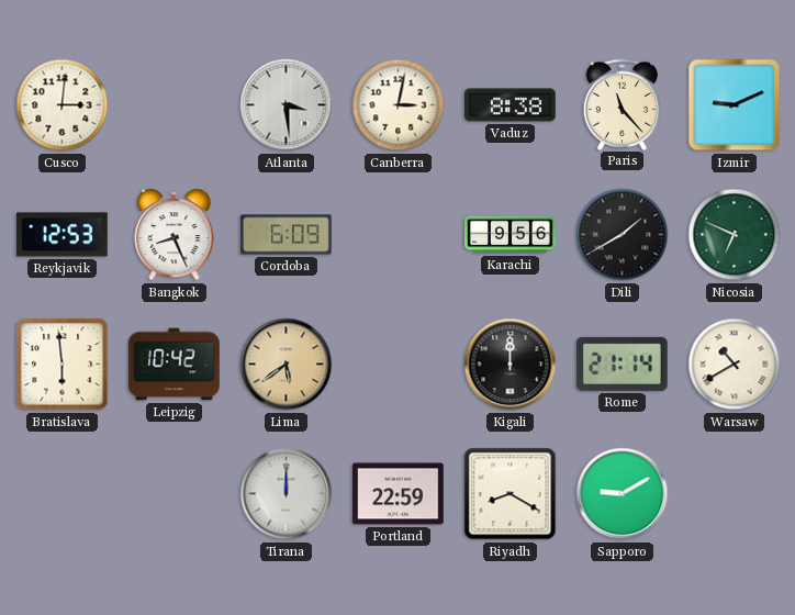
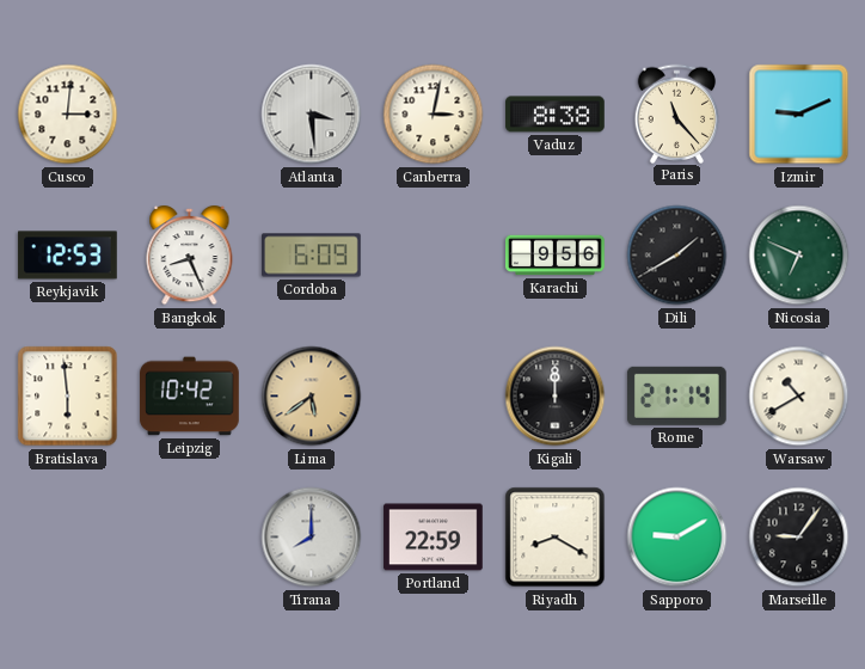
Tirana: 12:00 -> 8:00 (312, 538)
Marseille: none -> 9:06 (799, 538)
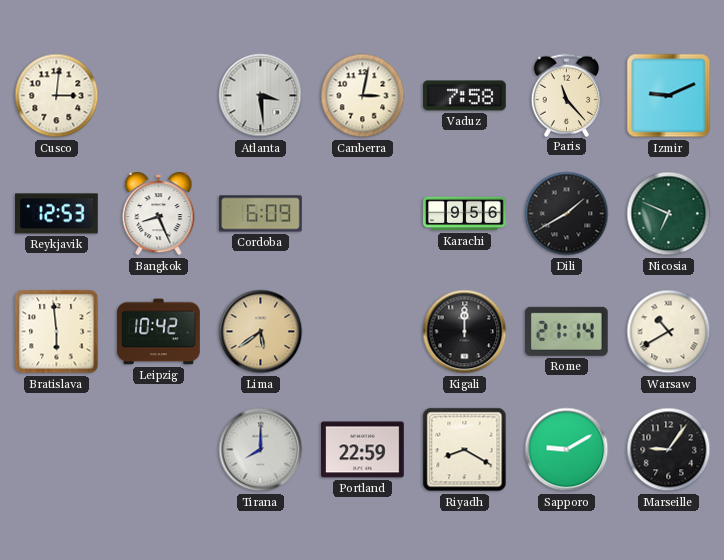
Vaduz: 8:38 -> 7:58 (465, 96)
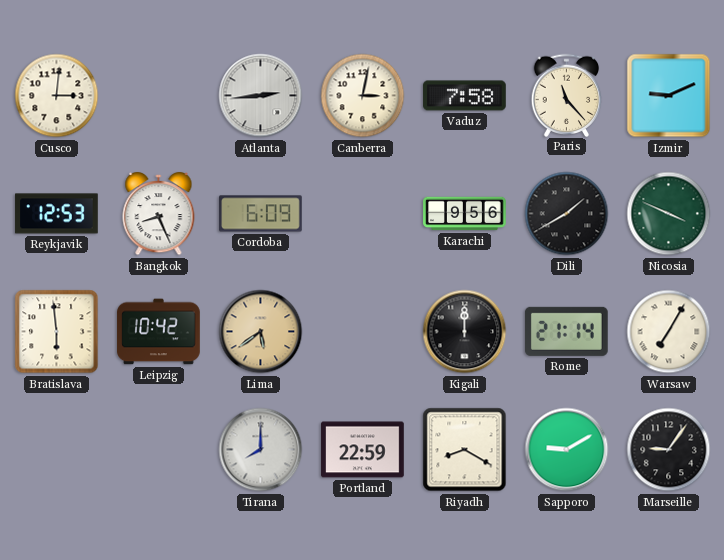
Atlanta: 3:29 -> 2:44 (261, 96)
Nicosia: 6:49 -> 3:49 (669, 214)
Warsaw: 10:40 -> 7:05 (669, 332)
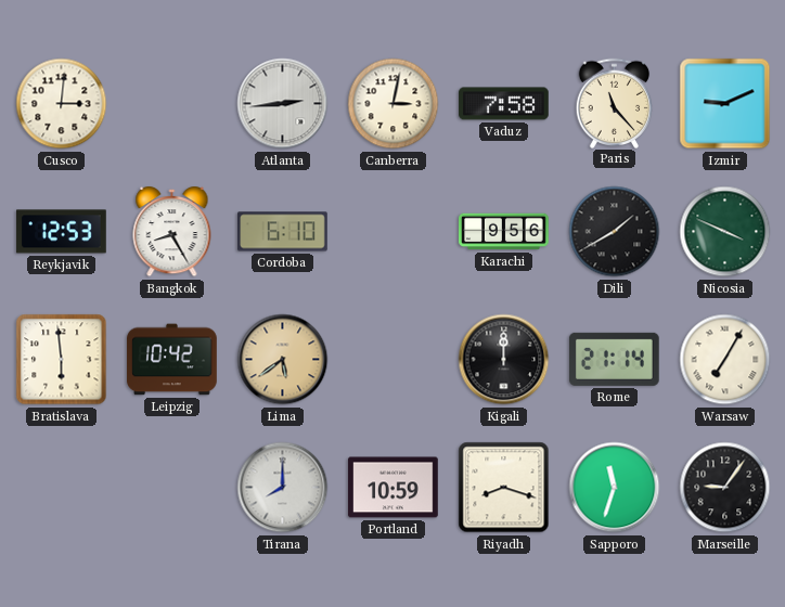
Bangkok: 8:26 -> 8:25 (172, 232)
Cordoba: 6:09 -> 6:10 (283, 232)
Portland: 22:59 -> 10:59 (394, 488)
Riyadh: 8:20 -> 8:18 (504, 488)
Sapporo: 9:10 -> 11:33 (615, 488)
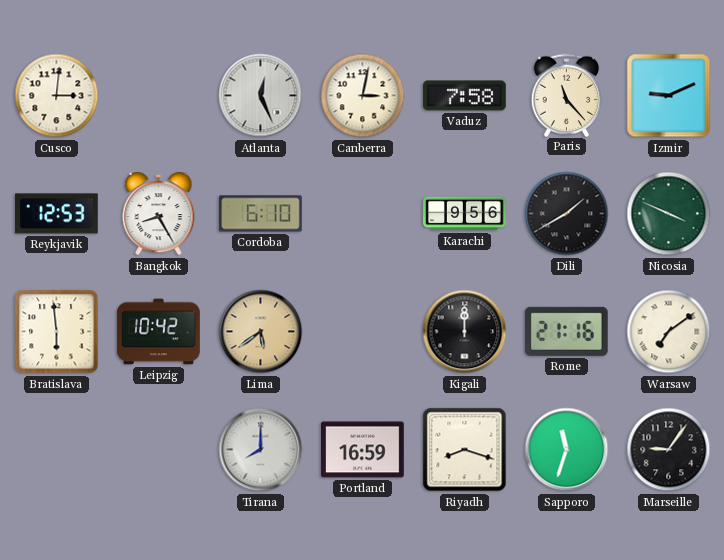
Atlanta: 2:44 -> 12:26 (261, 96)
Rome: 21:14 -> 21:16 (566, 331)
Warsaw: 7:05 -> 7:09 (669, 332)
Portland: 10:59 -> 16:59 (363, 450)
